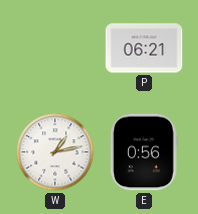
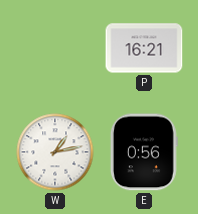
P: 06:21 -> 16:21 (144, 48)
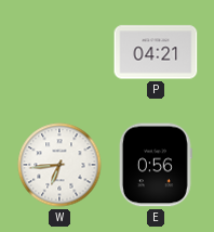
P: 16:21 -> 04:21 (156, 52)
W: 1:13 -> 6:44 (59, 165)
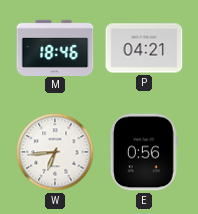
M: none -> 18:46 (55, 47)
